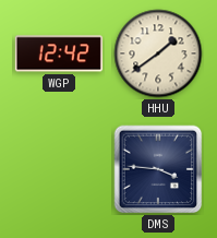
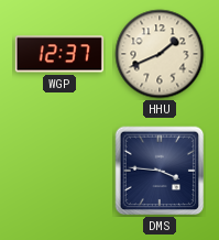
WGP: 12:42 -> 12:37 (59, 54)
HHU: 1:39 -> 1:41 (160, 54)
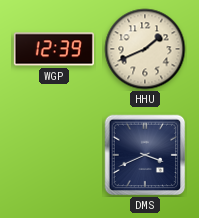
WGP: 12:37 -> 12:39 (54, 49)
DMS: 3:46 -> 3:41 (145, 155)
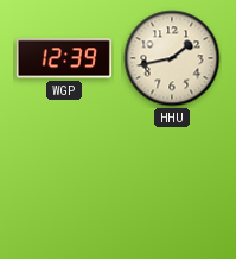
HHU: 1:41 -> 1:43 (172, 58)
DMS: 3:41 -> none (145, 155)
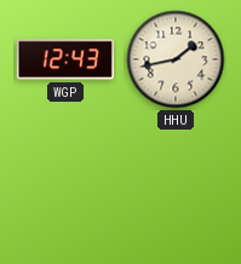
WGP: 12:39 -> 12:43 (65, 59)
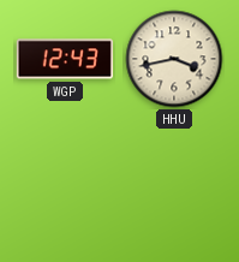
HHU: 1:43 -> 3:43 (174, 59)
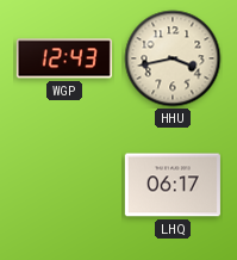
LHQ: none -> 06:17 (173, 185)
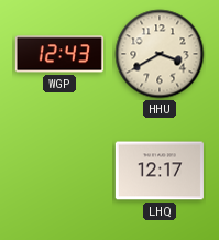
HHU: 3:43 -> 3:40 (160, 54)
LHQ: 06:17 -> 12:17 (160, 171)
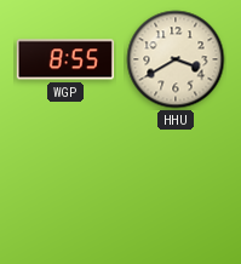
WGP: 12:43 -> 8:55 (65, 59)
LHQ: 12:17 -> none (160, 171)
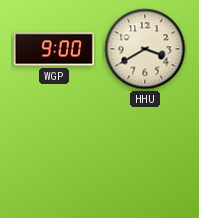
WGP: 8:55 -> 9:00 (54, 49)
